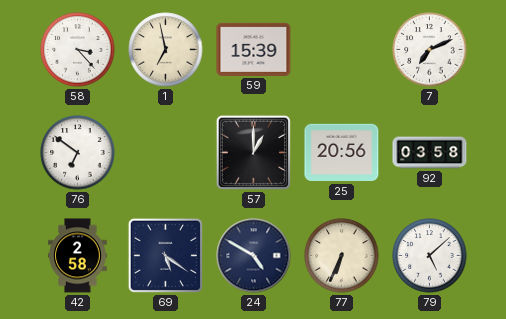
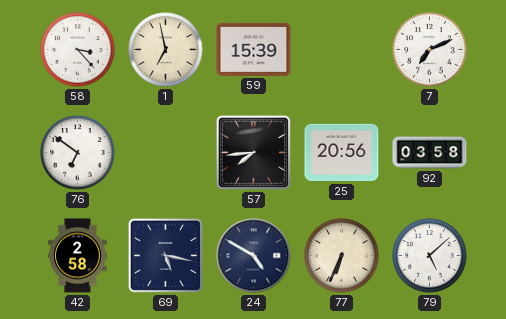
57: 1:00 -> 7:44 (253, 152)
69: 5:21 -> 5:17 (165, 255)
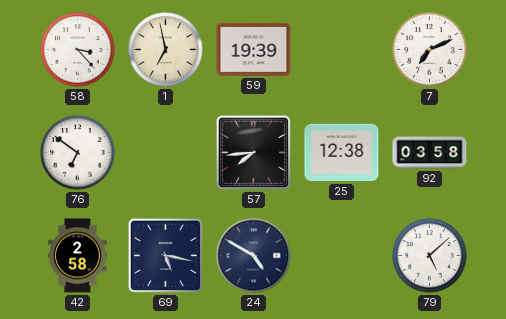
59: 15:39 -> 19:39 (254, 49)
25: 20:56 -> 12:38 (342, 153)
77: 6:34 -> none (342, 256)
